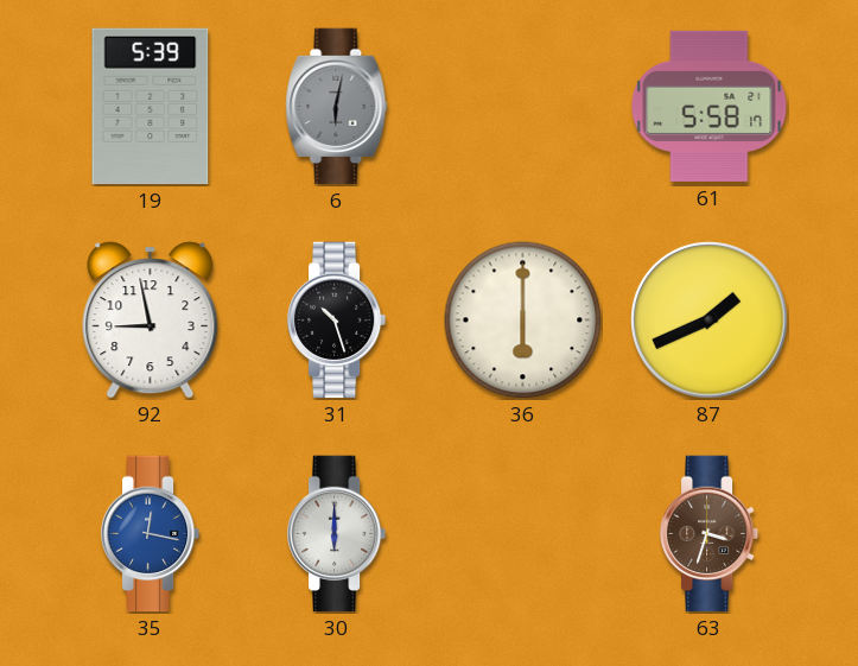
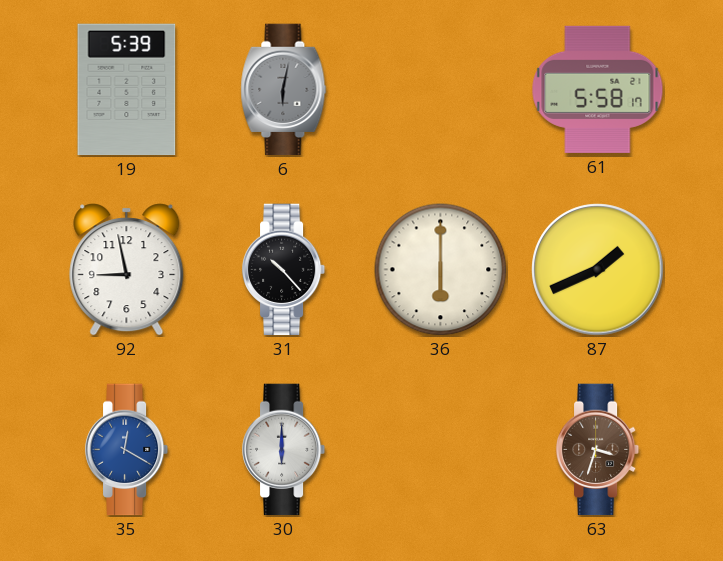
31: 10:27 -> 10:23 (284, 270)
35: 12:17 -> 12:20 (127, 450)
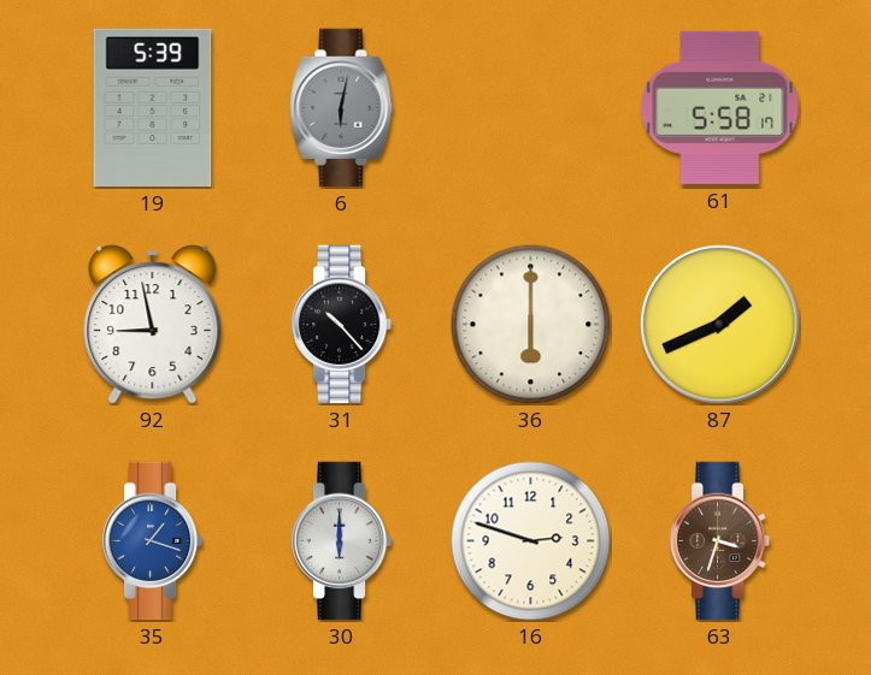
35: 12:20 -> 1:18 (153, 541)
16: none -> 2:48 (531, 541)
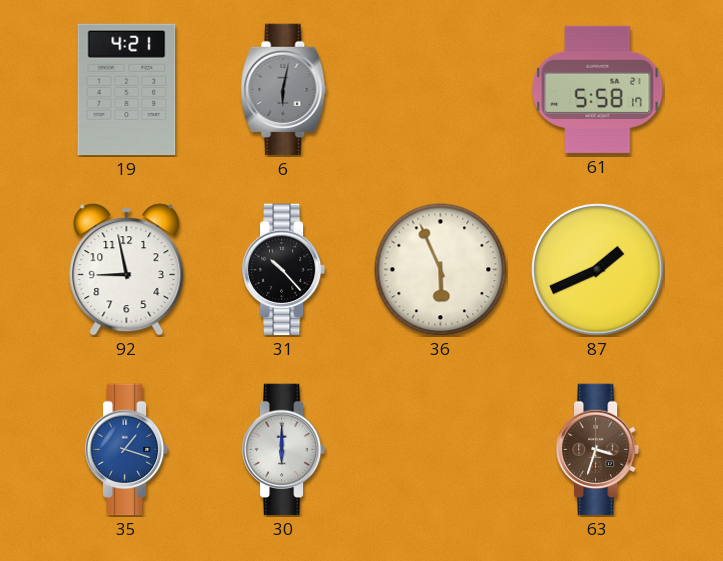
19: 5:39 -> 4:21 (127, 90)
36: 6:00 -> 5:56 (441, 270)
16: 2:48 -> none (531, 541)
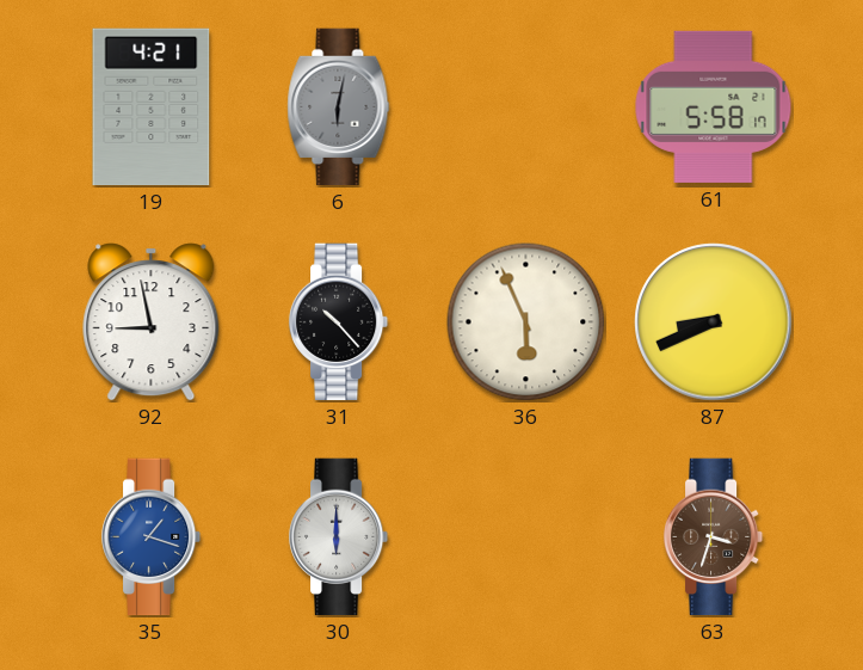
87: 1:41 -> 8:41 (714, 322)
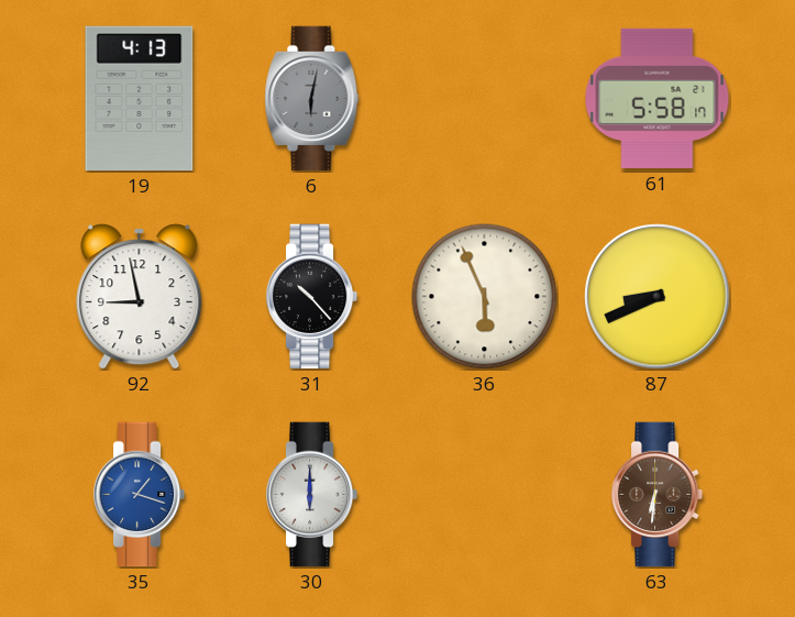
19: 4:21 -> 4:13 (140, 99)
63: 3:33 -> 6:31 (658, 495)
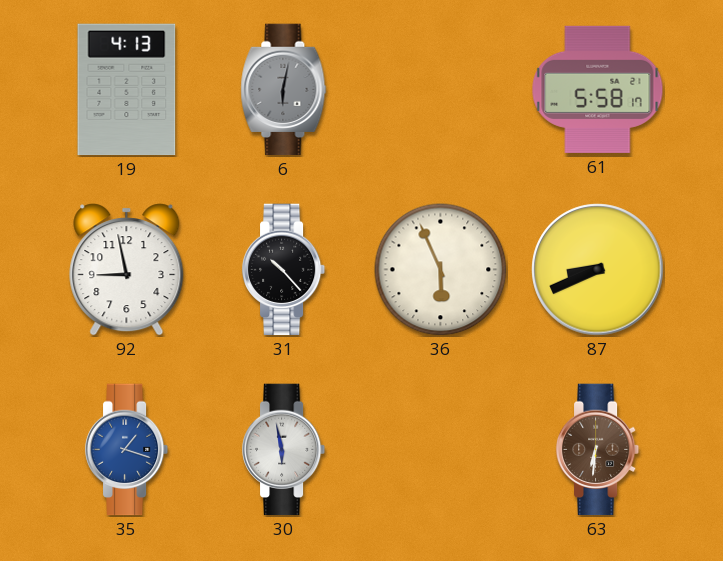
30: 6:00 -> 5:58 (284, 450)
